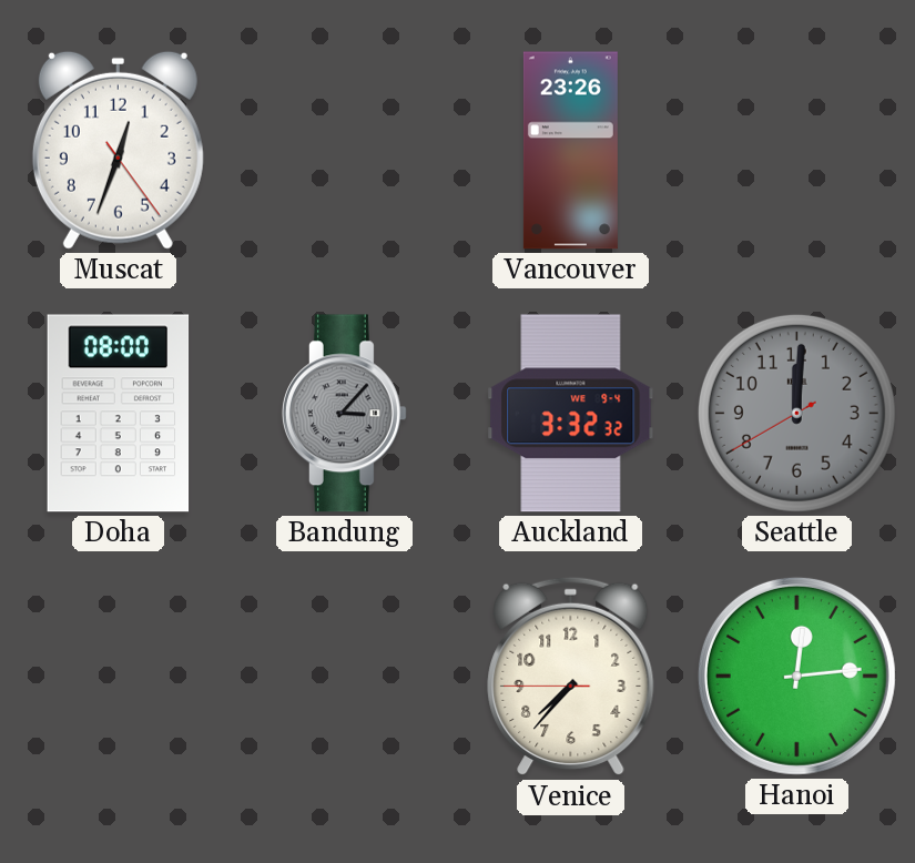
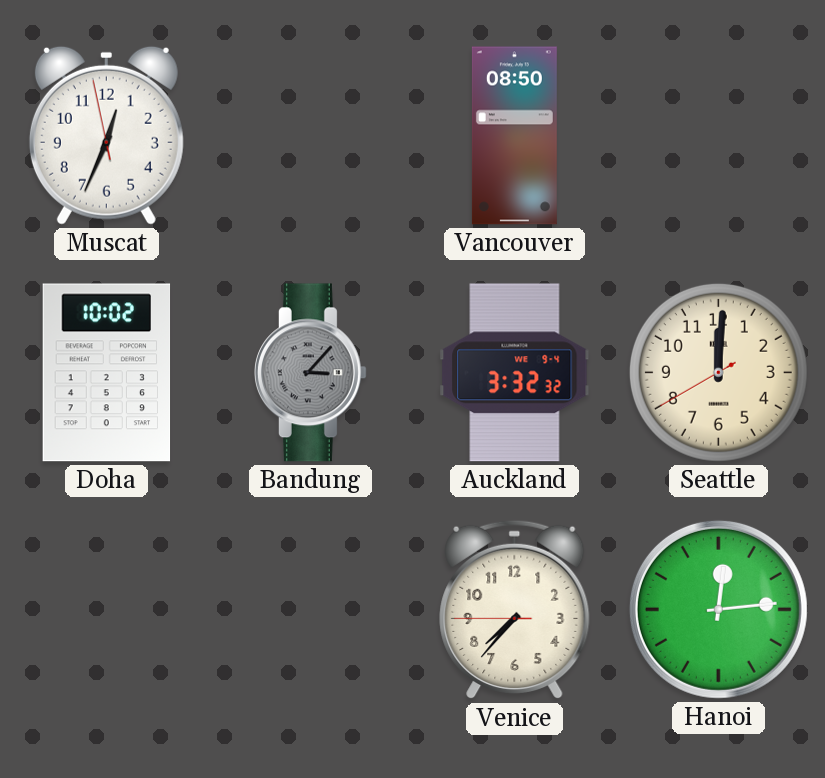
Muscat: 12:33:24 -> 12:33:58 (106, 135)
Vancouver: 23:26 -> 08:50 (514, 136)
Doha: 08:00 -> 10:02 (107, 373)
Seattle dial: grey -> cream (718, 372)
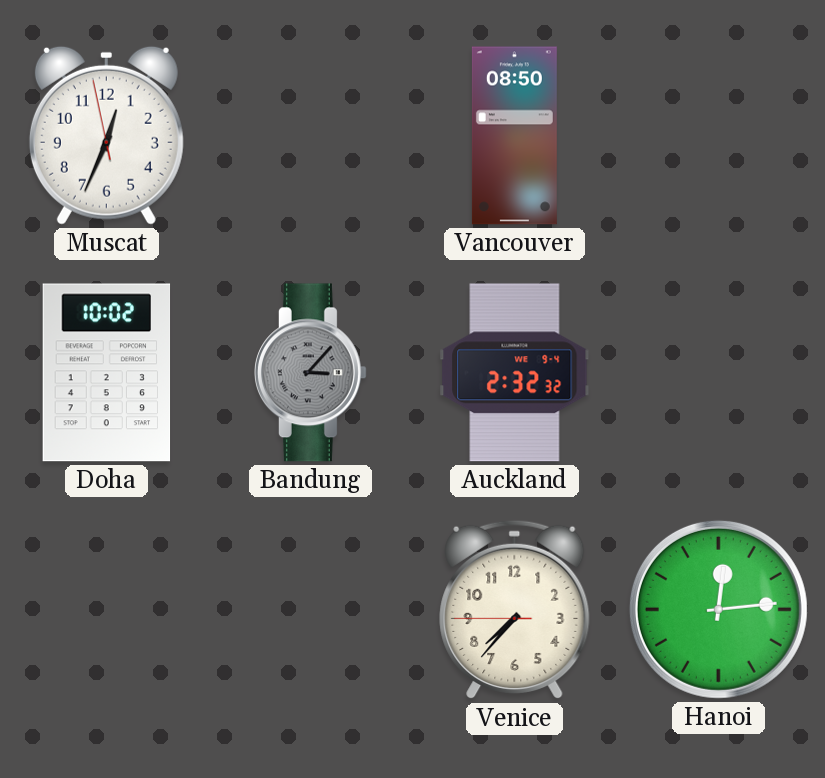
Auckland: 3:32 -> 2:32 (515, 373)
Seattle: 12:00 -> none (718, 372)
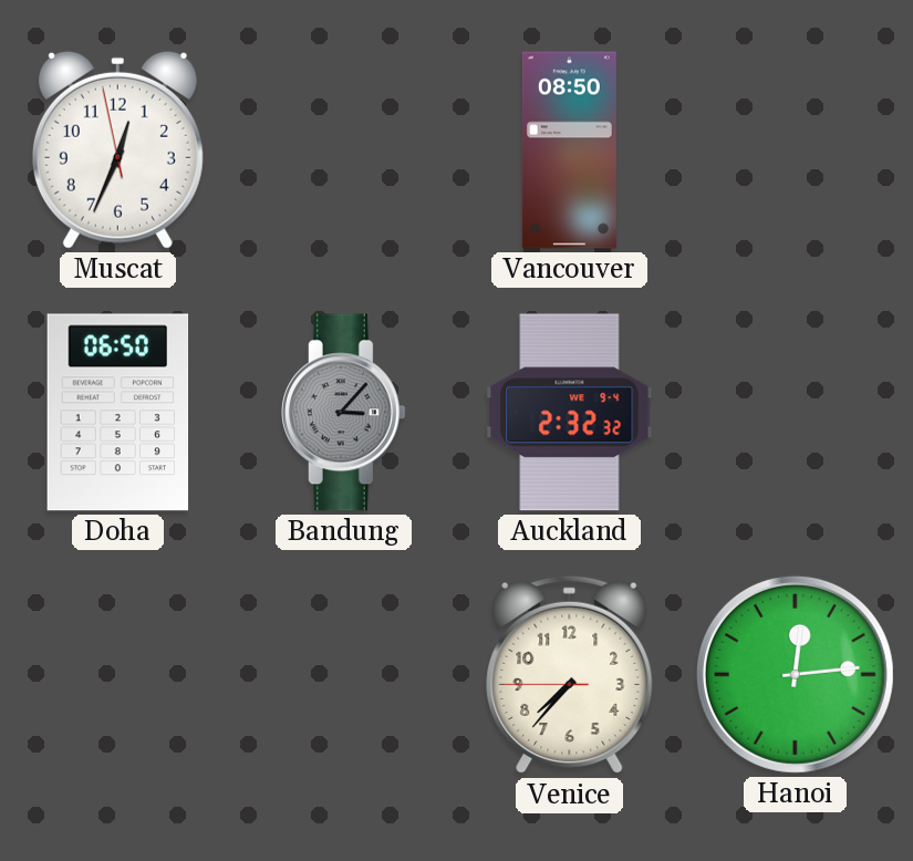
Doha: 10:02 -> 06:50 (118, 413)
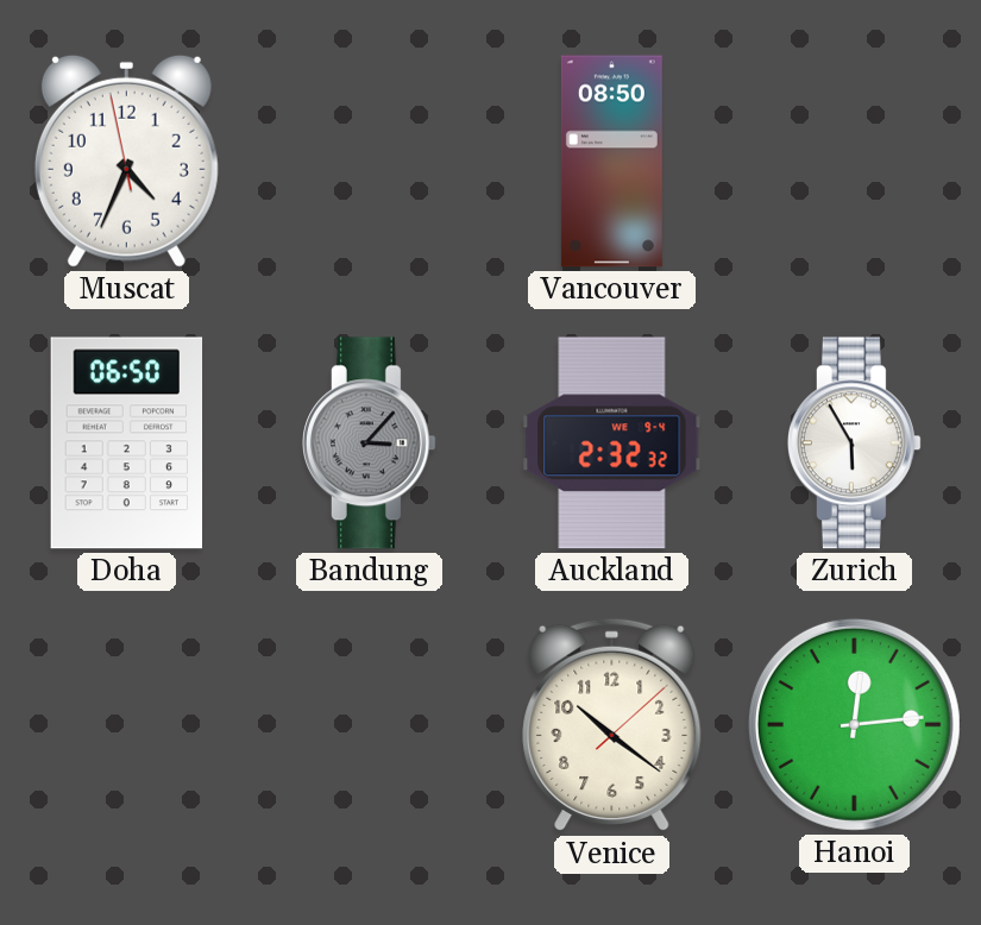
Muscat: 12:33 -> 4:33 (126, 161)
Zurich: none -> 5:55 (854, 443)
Venice: 7:36 -> 10:21 (612, 725)
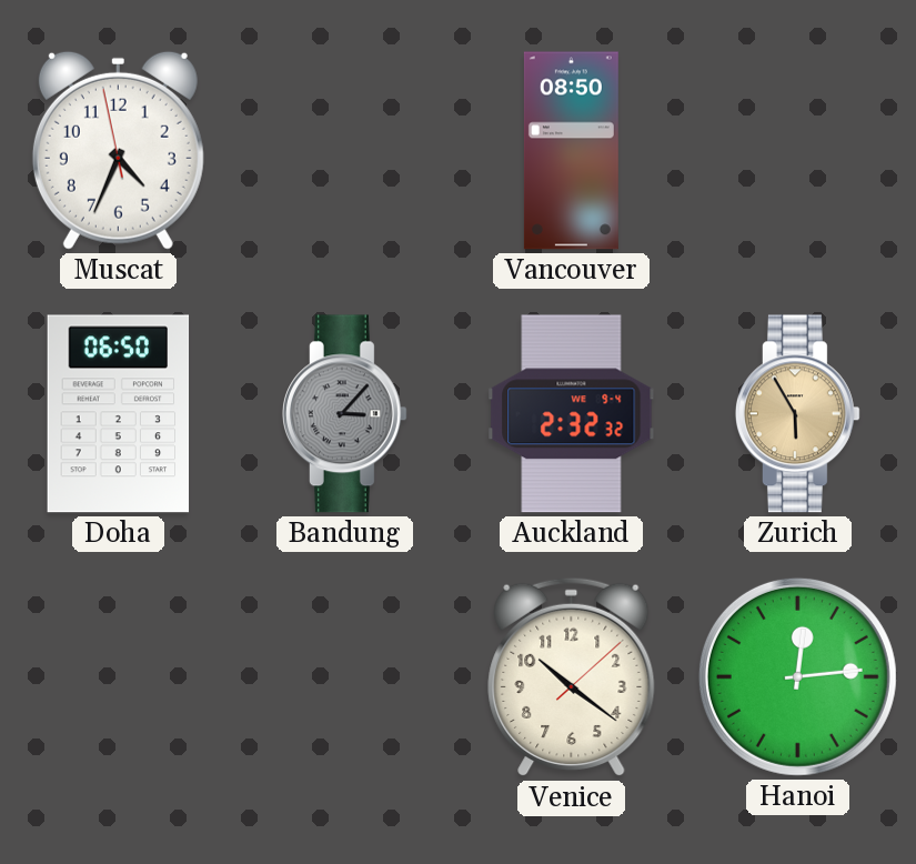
Zurich dial: white -> champagne (797, 414)
